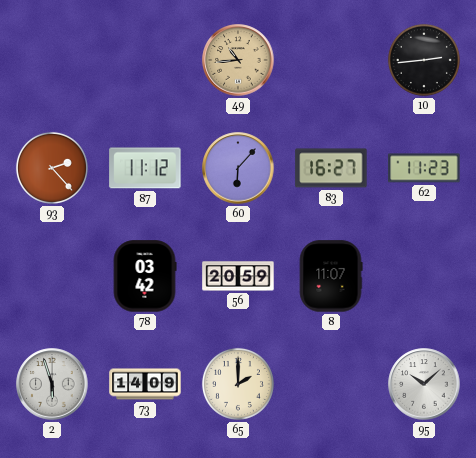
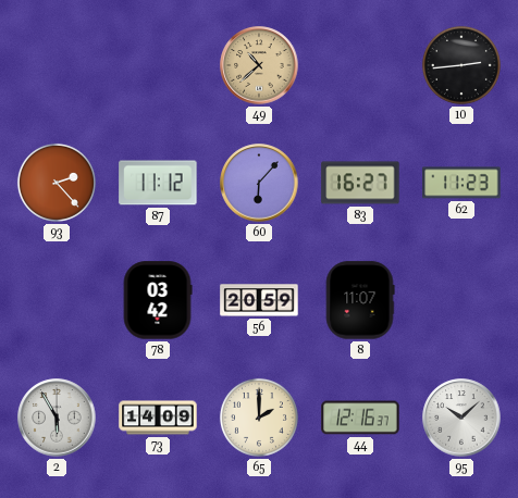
49: 10:44 -> 10:38 (259, 65)
2: 5:57 -> 5:55 (57, 418)
44: none -> 12:16 (360, 418)
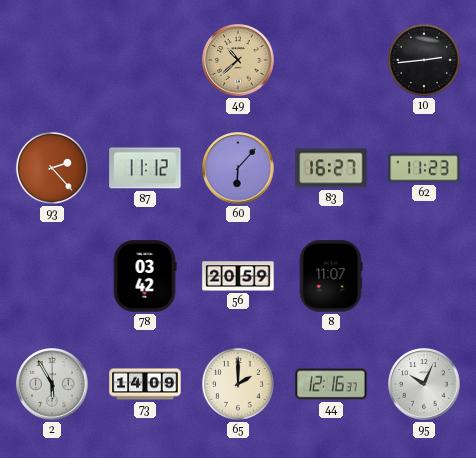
95: 10:08 -> 10:04 (424, 384)
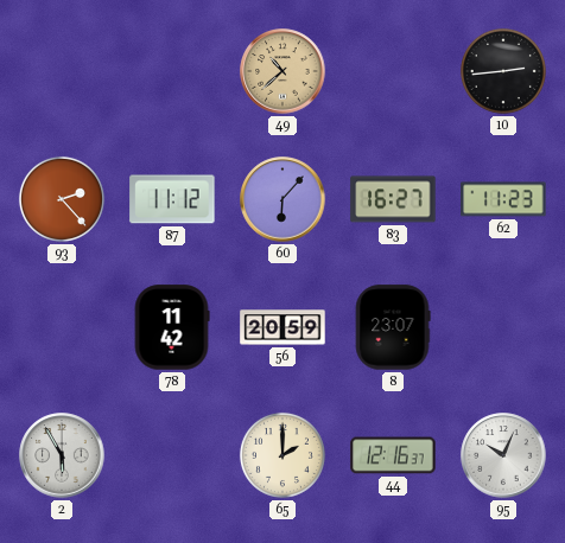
78: 03:42 -> 11:42 (172, 327)
8: 11:07 -> 23:07 (393, 327)
73: 14:09 -> none (145, 384)
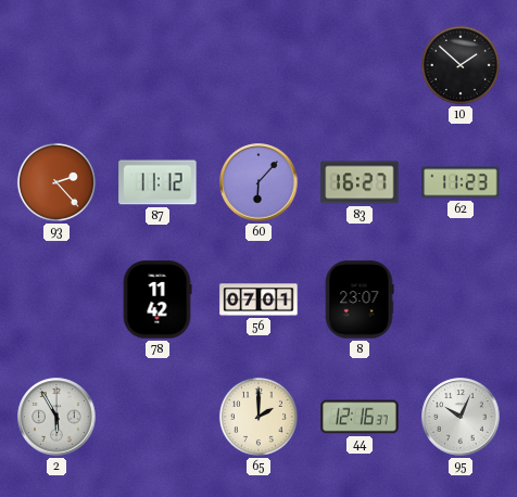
49: 10:38 -> none (282, 71)
10: 2:44 -> 1:52 (461, 65)
56: 20:59 -> 07:01 (258, 300)
